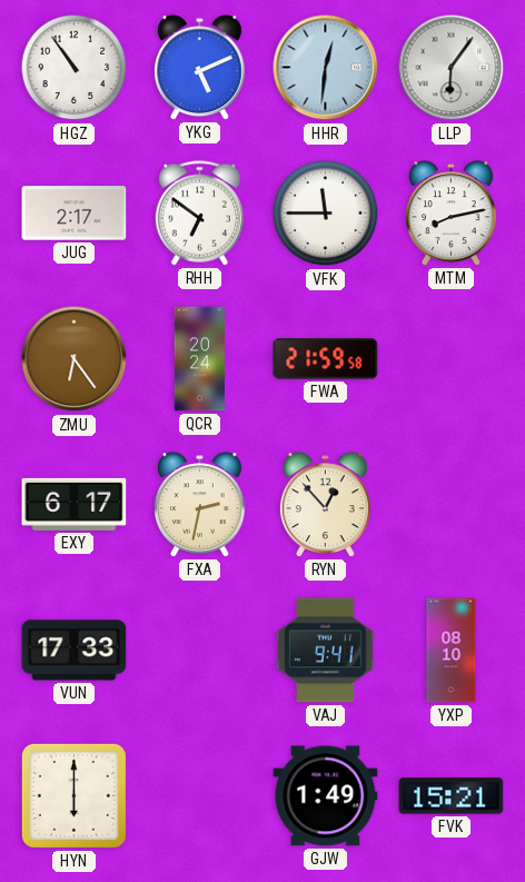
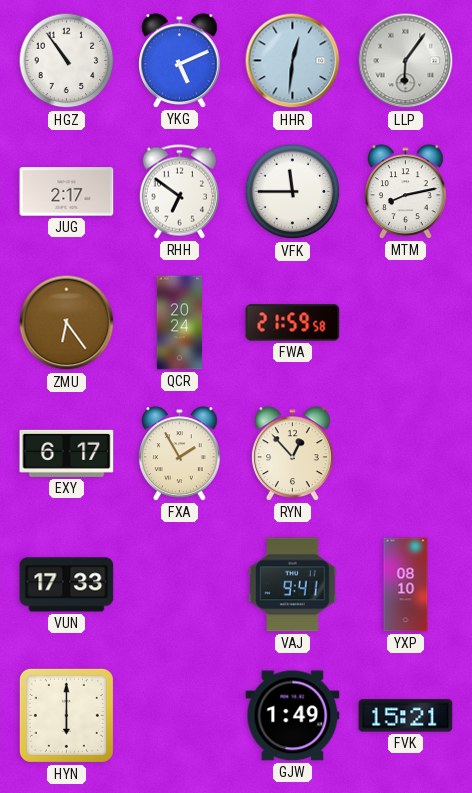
FXA: 2:32 -> 1:55 (180, 454)
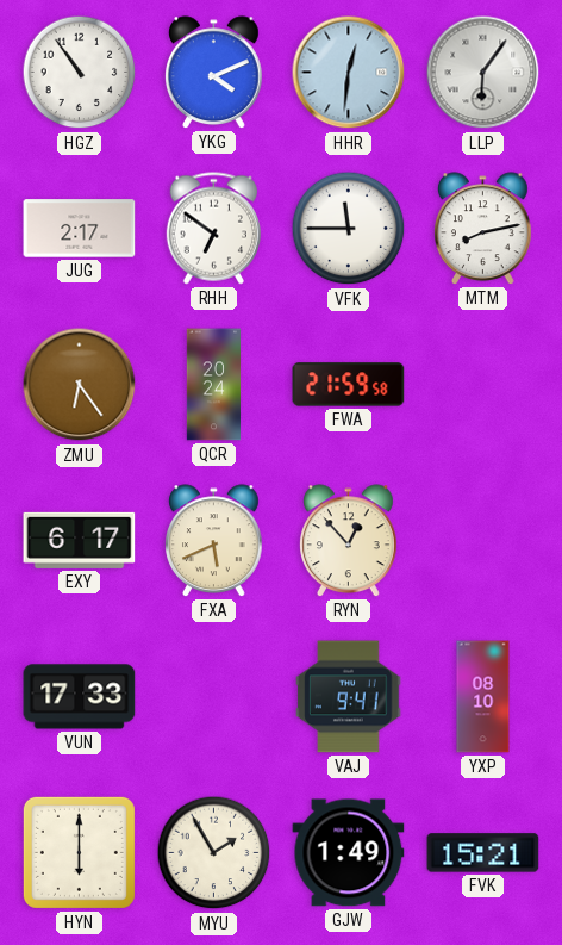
YKG: 5:11 -> 4:11 (214, 73)
FXA: 1:55 -> 5:41 (214, 541)
MYU: none -> 1:55 (214, 853)
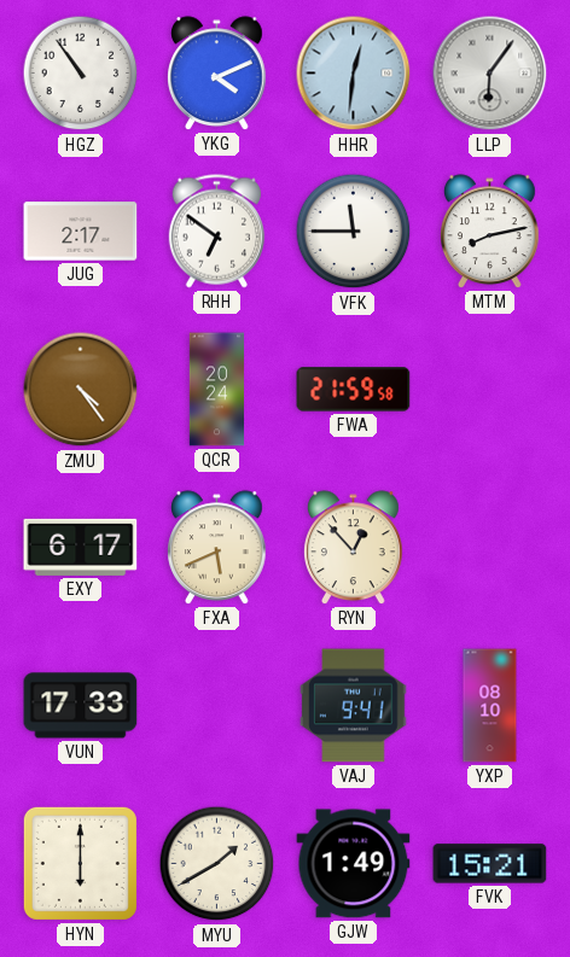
ZMU: 6:24 -> 4:24 (81, 390)
MYU: 1:55 -> 1:40 (217, 864)
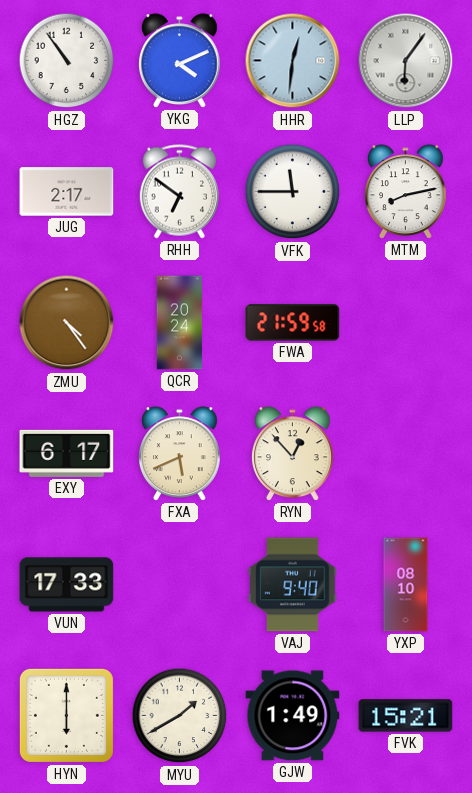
VAJ: 9:41 -> 9:40 (293, 585)
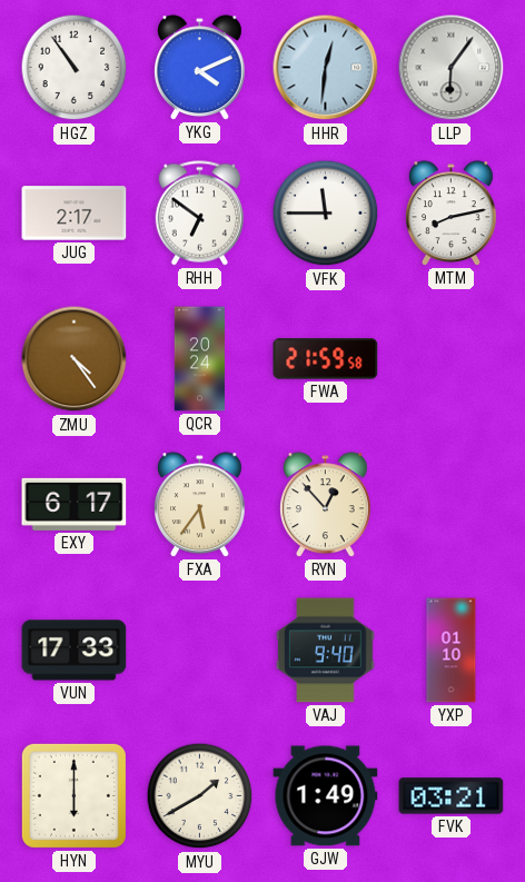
FXA: 5:41 -> 5:36 (200, 505)
YXP: 08:10 -> 01:10 (452, 651)
FVK: 15:21 -> 03:21 (452, 796)
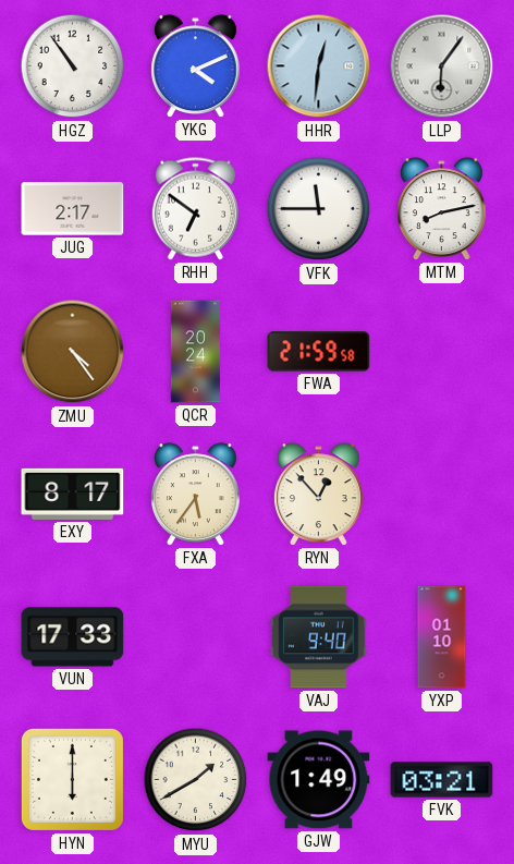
EXY: 6:17 -> 8:17 (73, 494)
